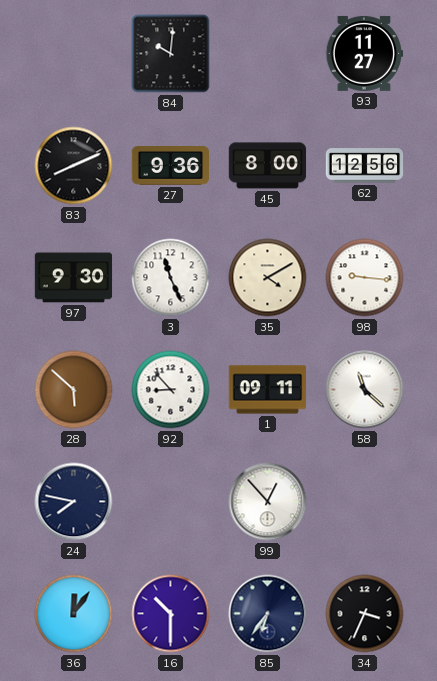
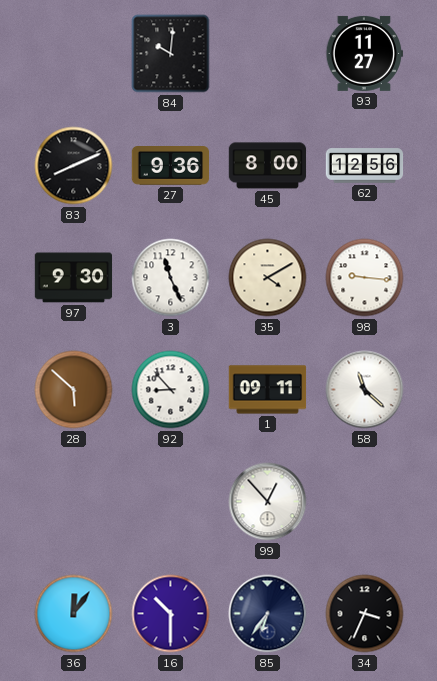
24: 7:47 -> none (74, 502)
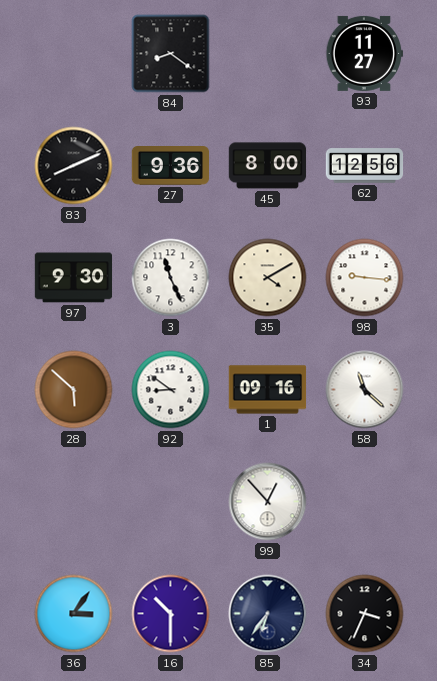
84: 10:01 -> 8:21 (171, 54)
92: 8:53 -> 8:51 (171, 390)
1: 09:11 -> 09:16 (268, 390)
36: 12:06 -> 3:06 (74, 614)
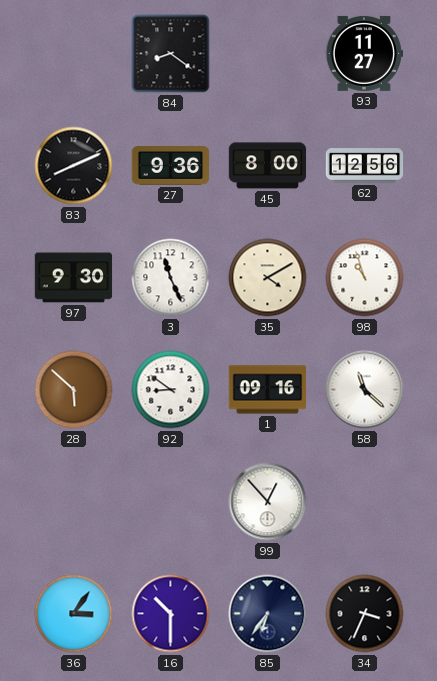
98: 9:16 -> 10:57 (365, 278)
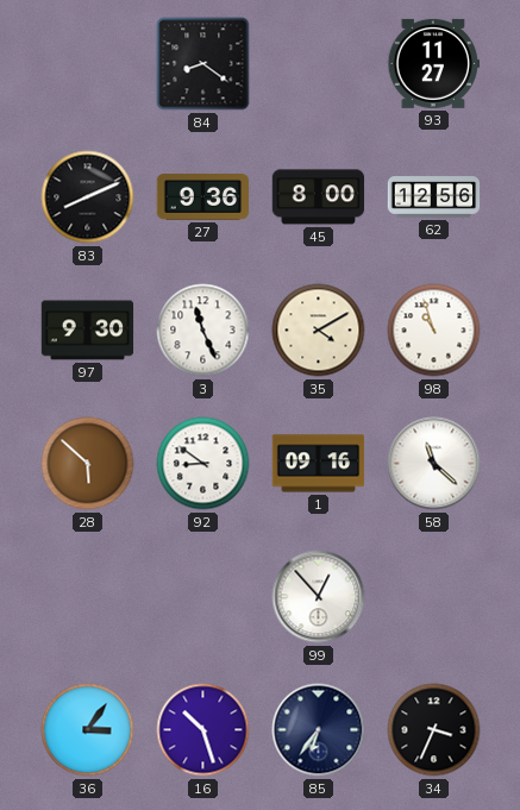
16: 10:30 -> 10:27 (203, 730)
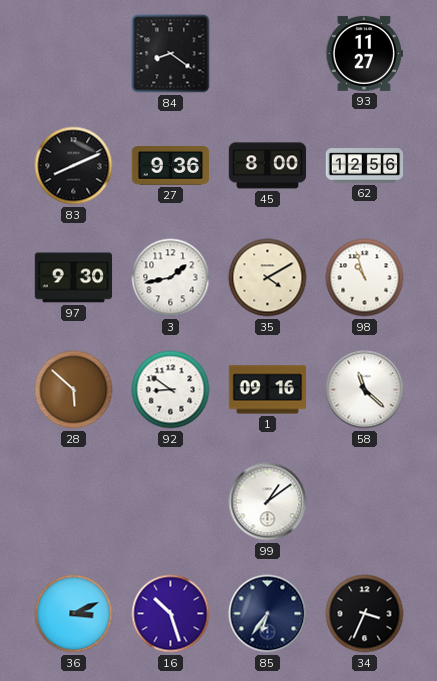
3: 11:26 -> 1:43 (171, 278)
99: 12:53 -> 1:09 (268, 502)
36: 3:06 -> 3:11 (74, 614)
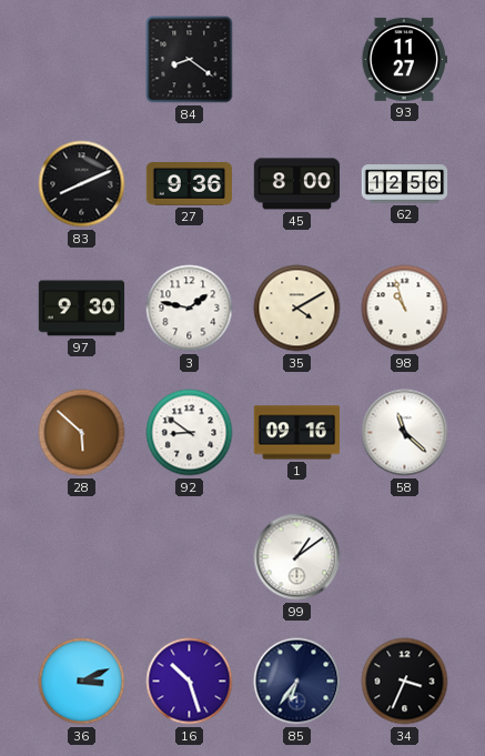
3: 1:43 -> 1:47 (190, 309)
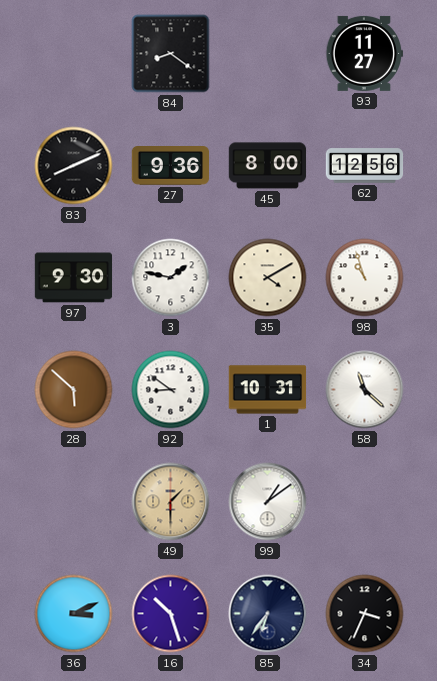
1: 09:16 -> 10:31 (268, 390)
49: none -> 1:30 (171, 502)
